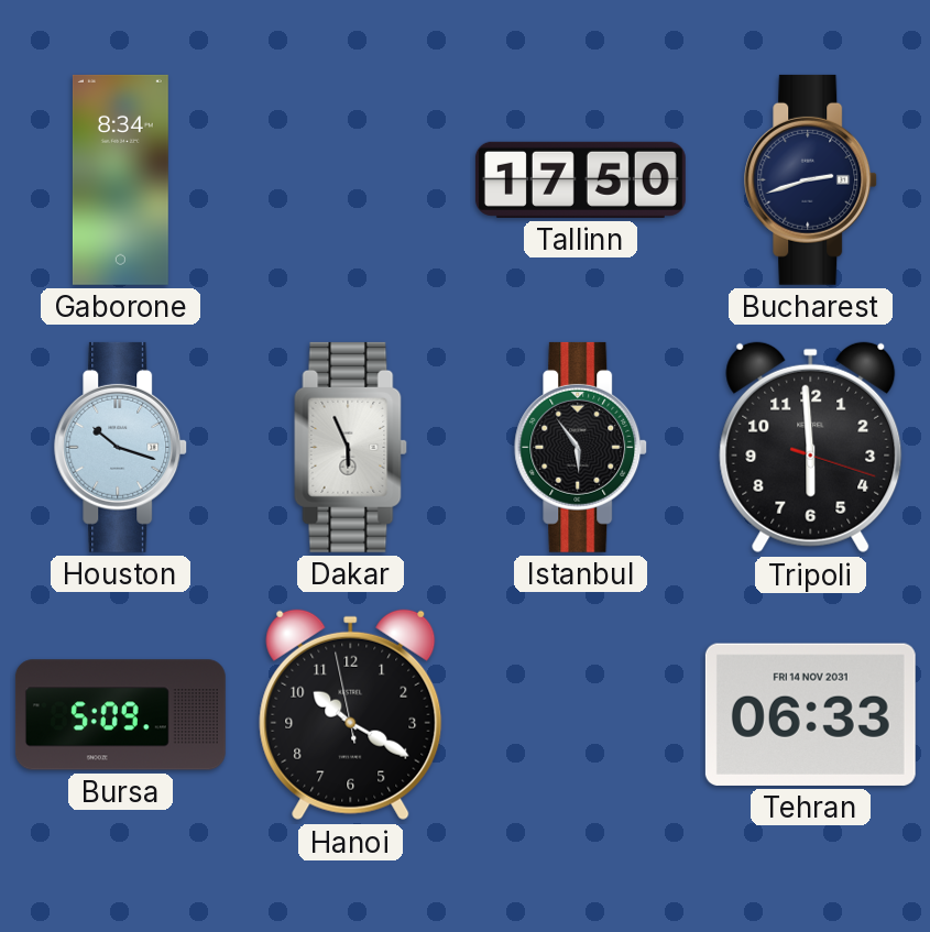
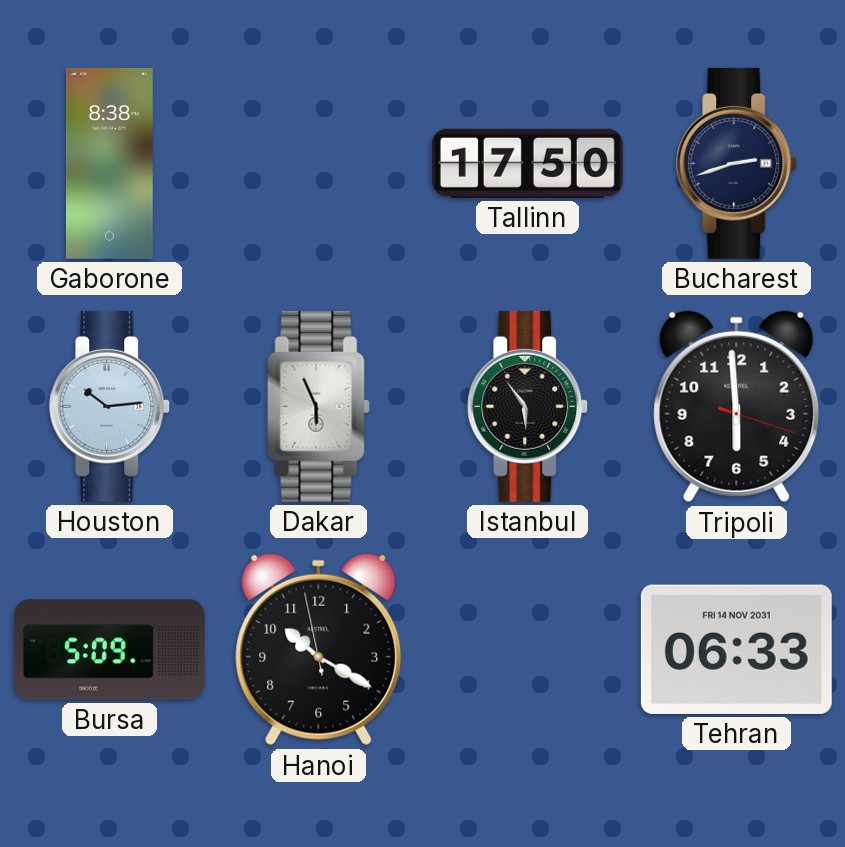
Gaborone: 8:34 -> 8:38 (109, 163)
Houston: 10:18 -> 10:14 (110, 406)
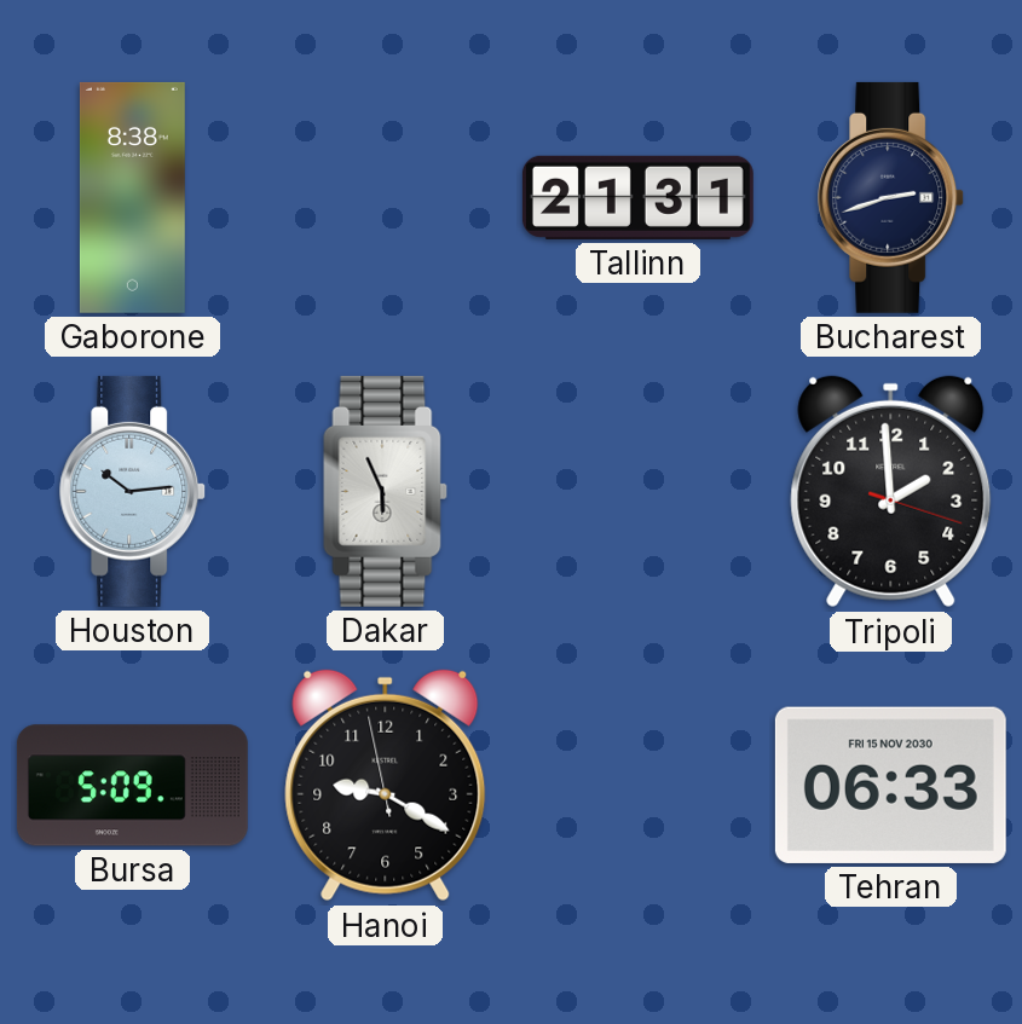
Tallinn: 17:50 -> 21:31 (637, 197)
Istanbul: 5:54 -> none (528, 406)
Tripoli: 5:59 -> 1:59 (891, 492)
Hanoi: 10:19 -> 9:19 (386, 786)
Tehran date: FRI 14 NOV 2031 -> FRI 15 NOV 2030 (890, 785)
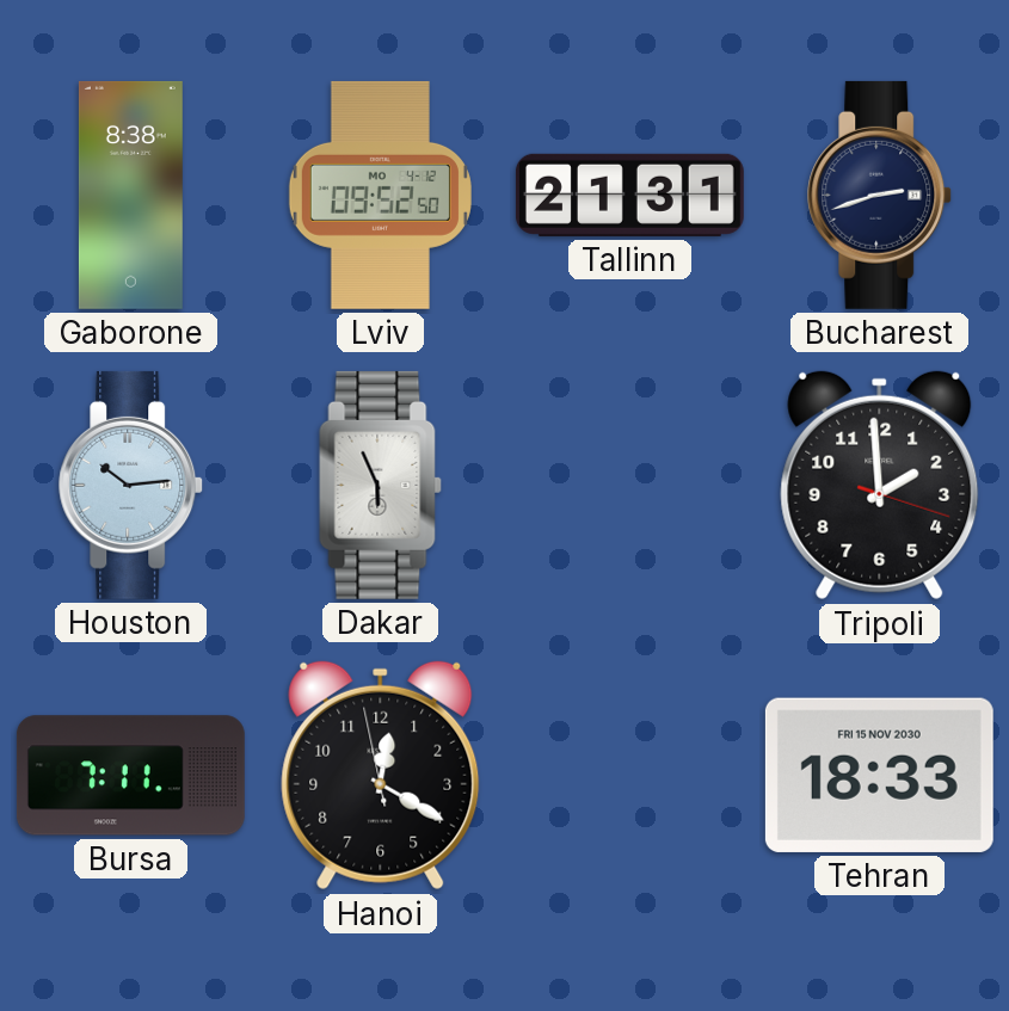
Lviv: none -> 09:52 (380, 195)
Bursa: 5:09 -> 7:11 (130, 776)
Hanoi: 9:19 -> 12:19 (381, 776)
Tehran: 06:33 -> 18:33 (879, 775)
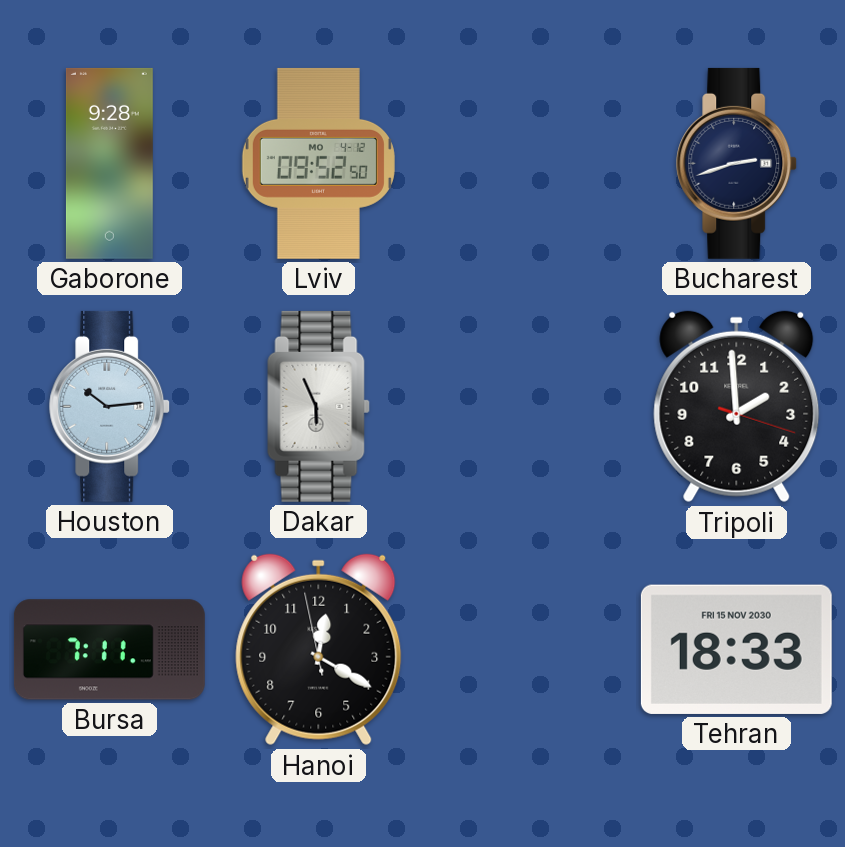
Gaborone: 8:38 -> 9:28 (109, 163)
Tallinn: 21:31 -> none (629, 195)
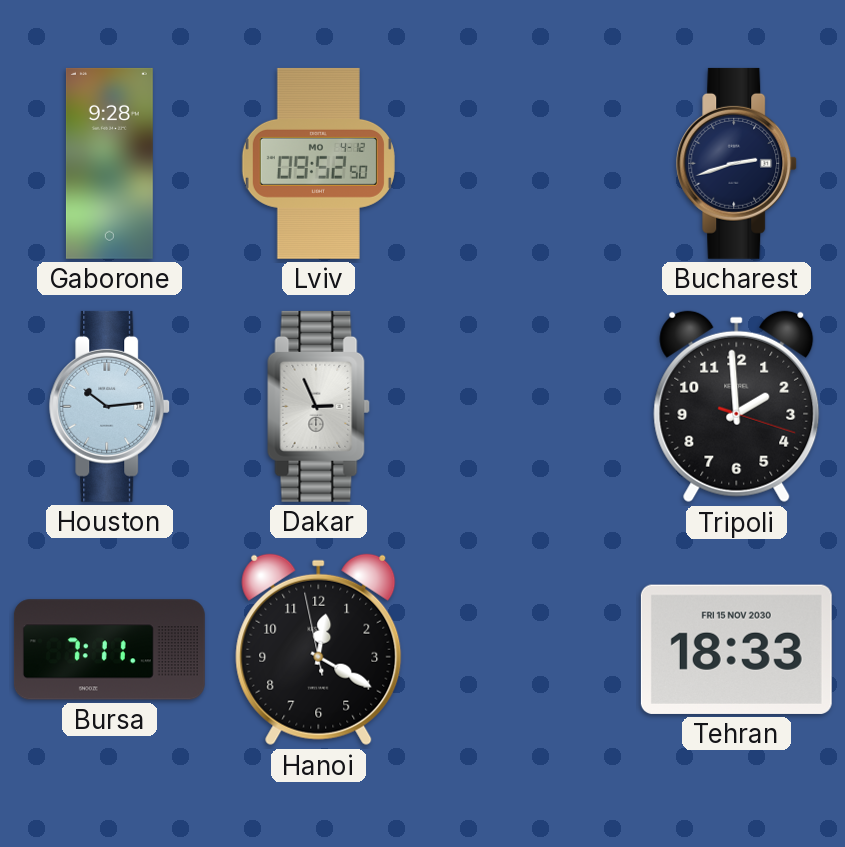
Dakar: 5:56 -> 2:56 (319, 406)
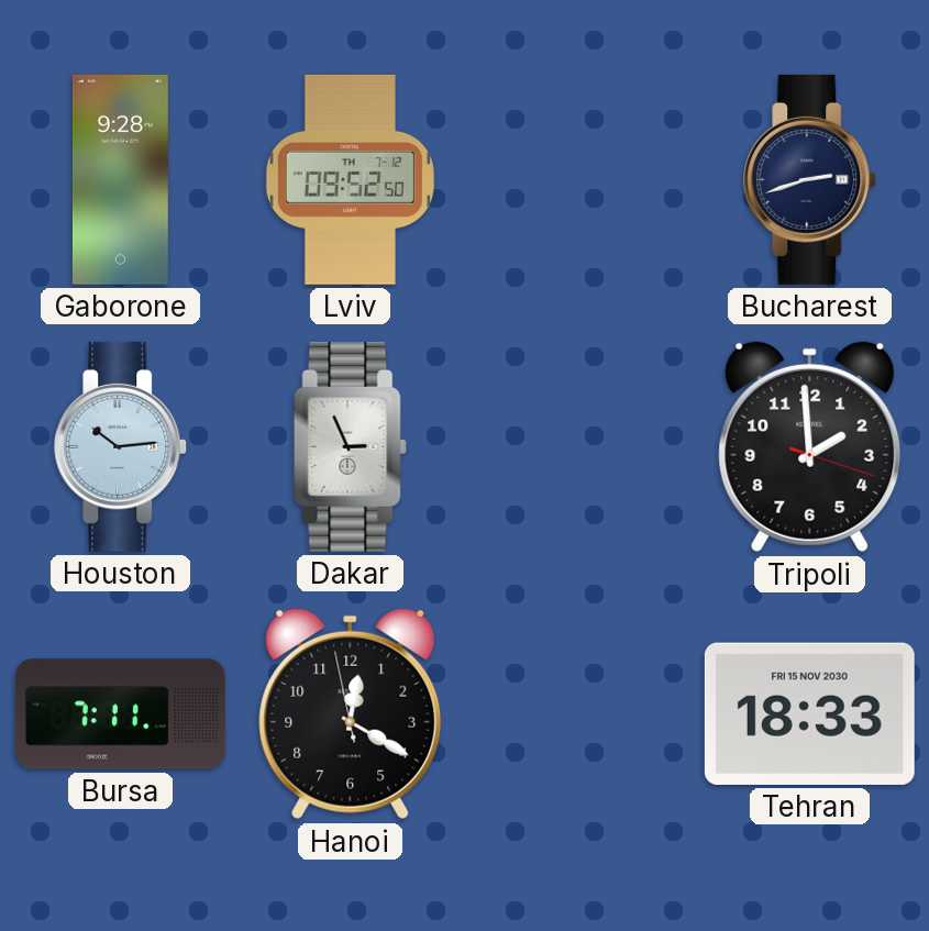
Lviv date: MO 4-12 -> TH 7-12 (350, 179)
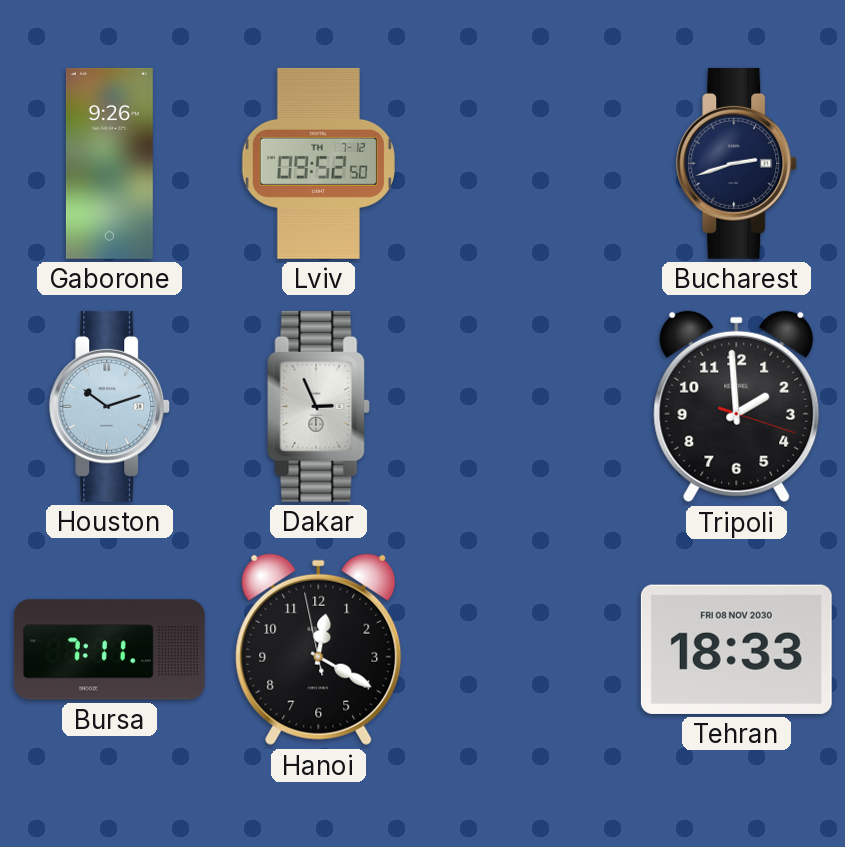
Gaborone: 9:28 -> 9:26 (109, 163)
Houston: 10:14 -> 10:12 (110, 406)
Tehran date: FRI 15 NOV 2030 -> FRI 08 NOV 2030 (736, 649)
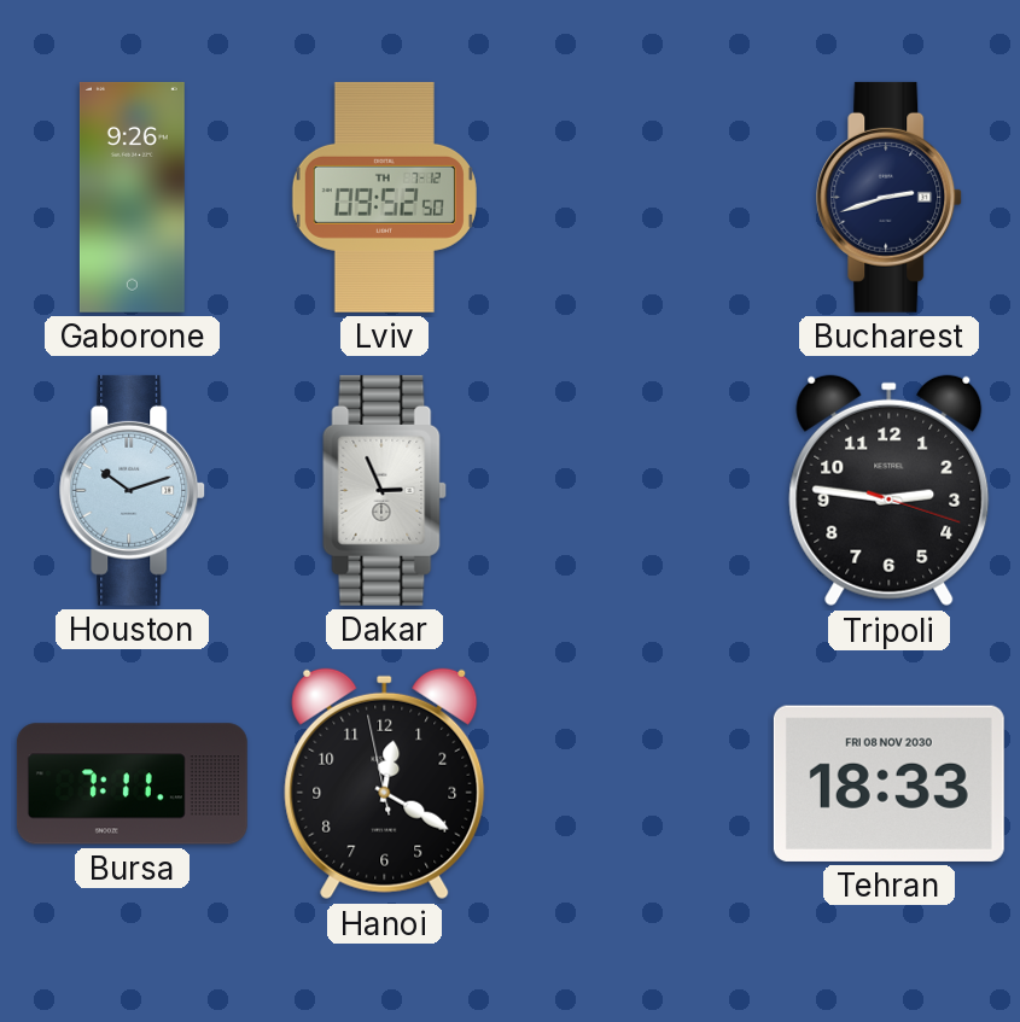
Tripoli: 1:59 -> 2:46 (890, 491)
